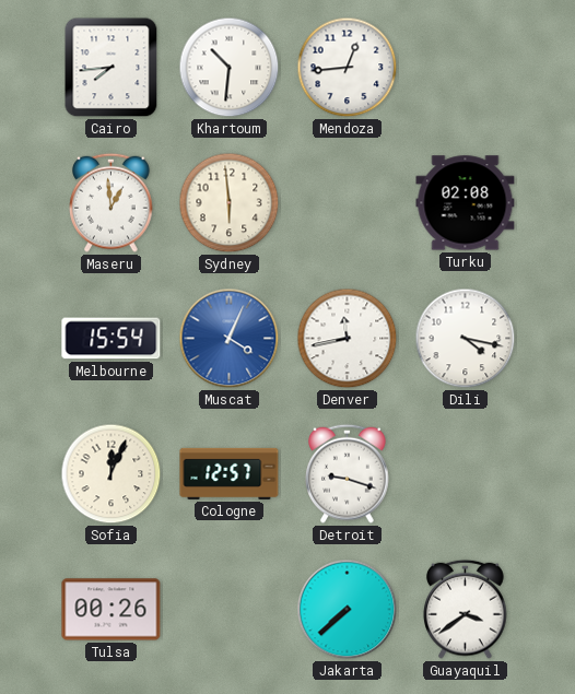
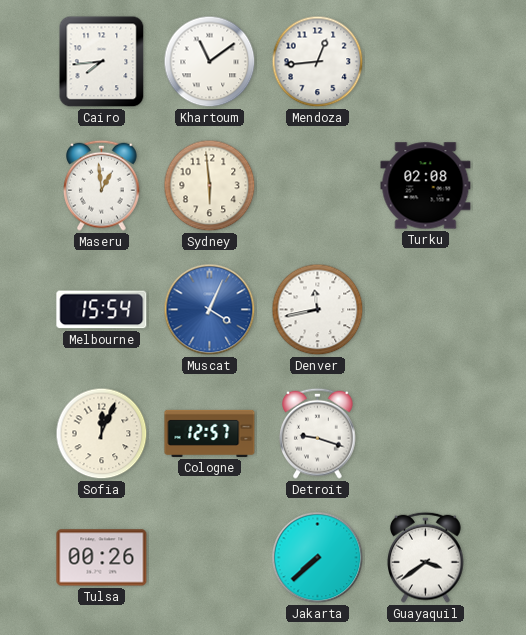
Khartoum: 10:31 -> 11:09 (210, 62)
Dili: 4:17 -> none (466, 339)
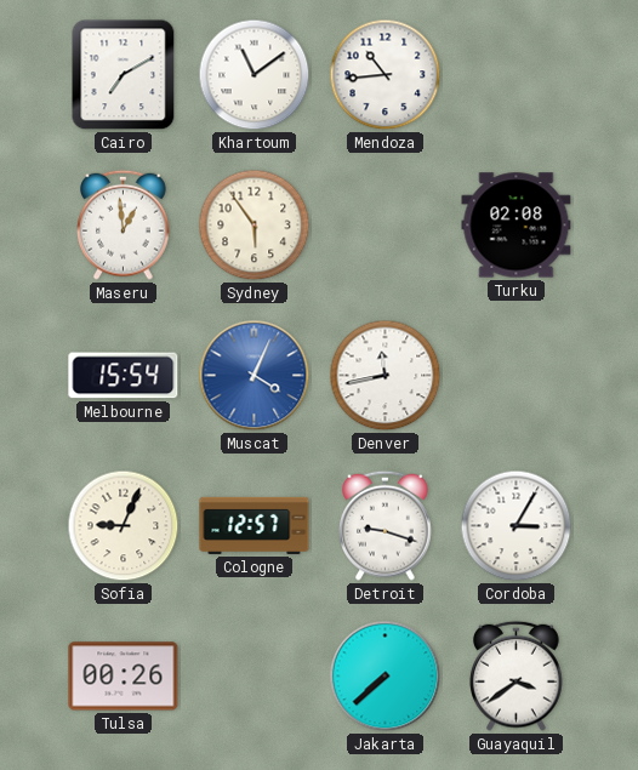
Cairo: 7:44 -> 7:10 (124, 75)
Mendoza: 12:44 -> 10:44 (386, 75)
Sydney: 5:59 -> 5:54 (255, 226)
Sofia: 12:04 -> 9:04 (124, 526)
Cordoba: none -> 3:05 (517, 526)
